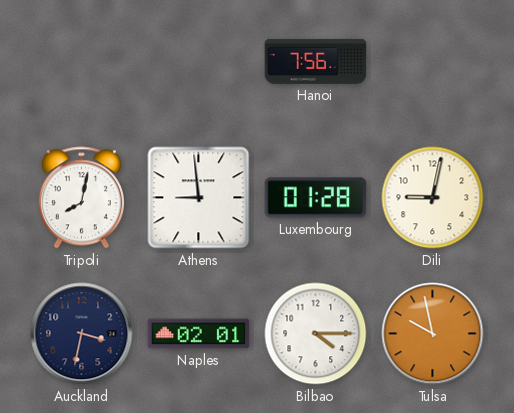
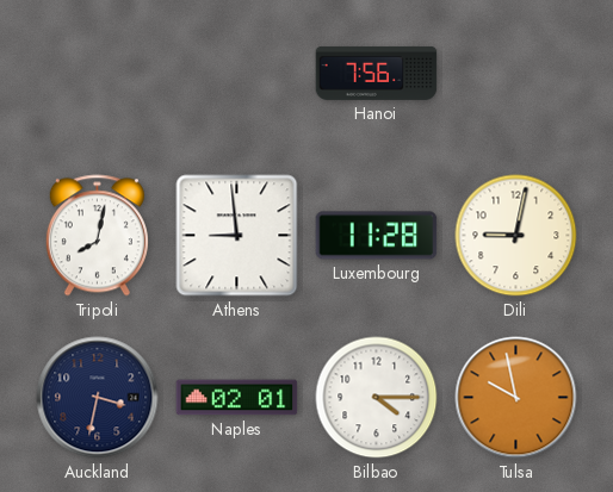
Luxembourg: 01:28 -> 11:28 (377, 236)
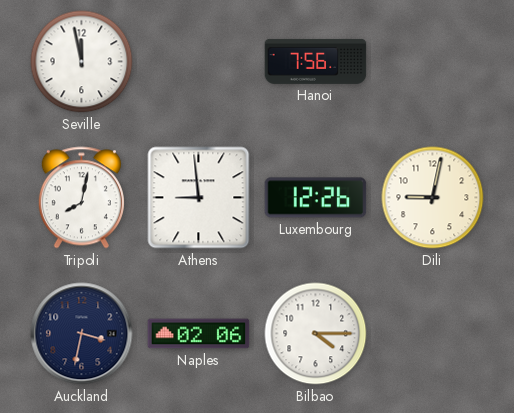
Seville: none -> 11:58 (82, 62)
Luxembourg: 11:28 -> 12:26 (316, 198)
Naples: 02:01 -> 02:06 (199, 334)
Tulsa: 9:58 -> none (516, 398)
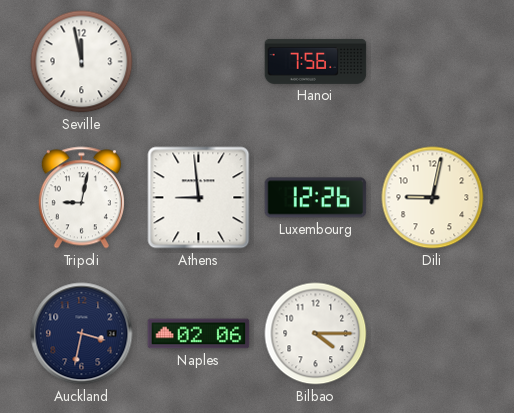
Tripoli: 8:02 -> 9:02 (81, 198)
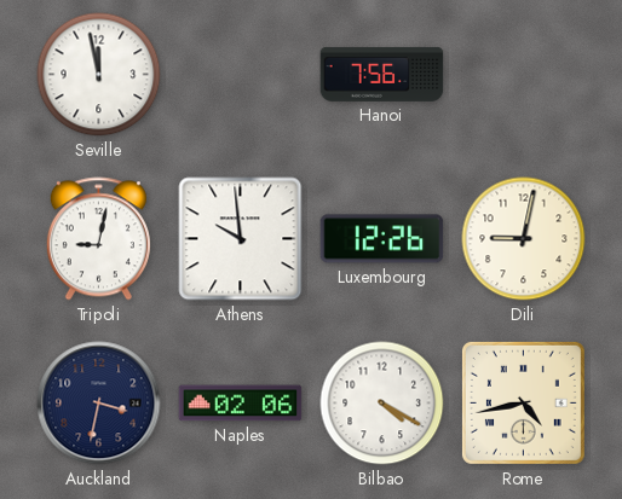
Athens: 8:59 -> 9:59 (241, 239)
Bilbao: 4:15 -> 4:20 (382, 404)
Rome: none -> 4:43 (523, 402)
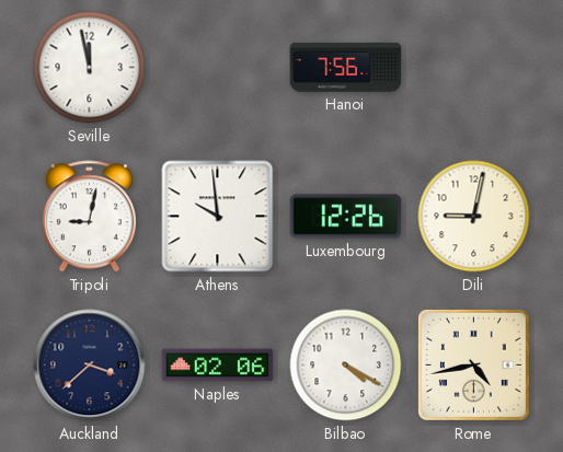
Auckland: 3:32 -> 3:38 (90, 366)
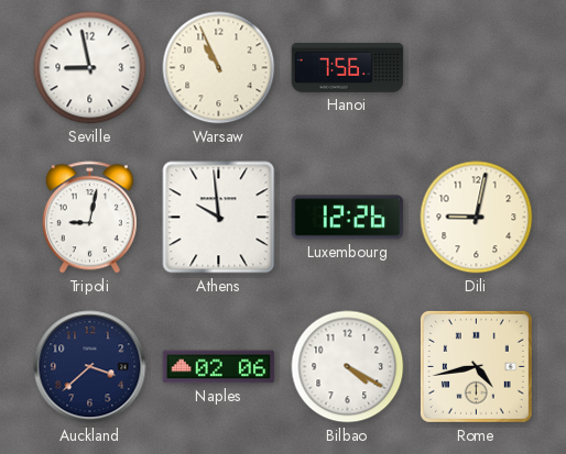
Seville: 11:58 -> 8:58 (90, 68)
Warsaw: none -> 10:56 (219, 68)
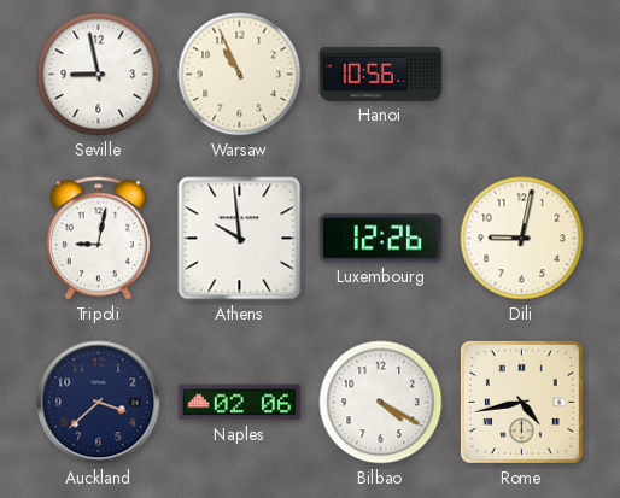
Hanoi: 7:56 -> 10:56 (381, 74)
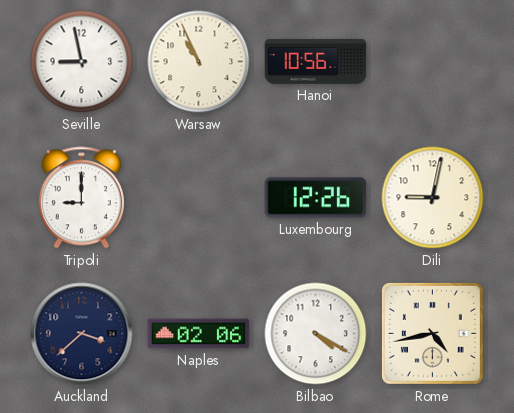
Tripoli: 9:02 -> 9:00 (81, 198)
Athens: 9:59 -> none (240, 239)
